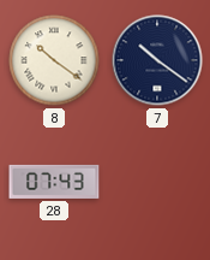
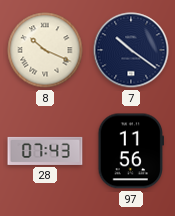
8: 10:21 -> 10:19 (45, 50)
97: none -> 11:56 (131, 151)
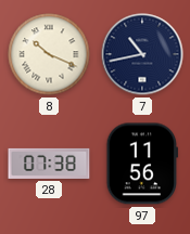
7: 10:21 -> 10:43 (142, 54)
28: 07:43 -> 07:38 (49, 164)
